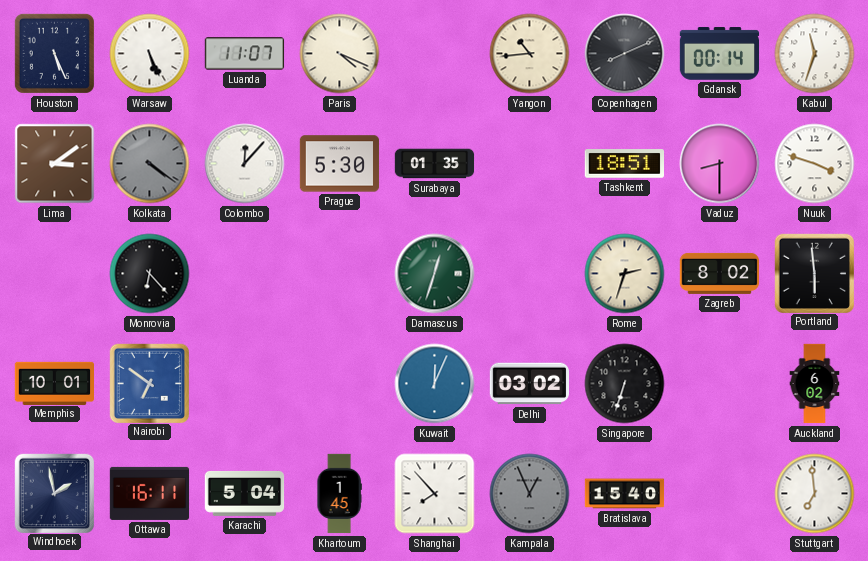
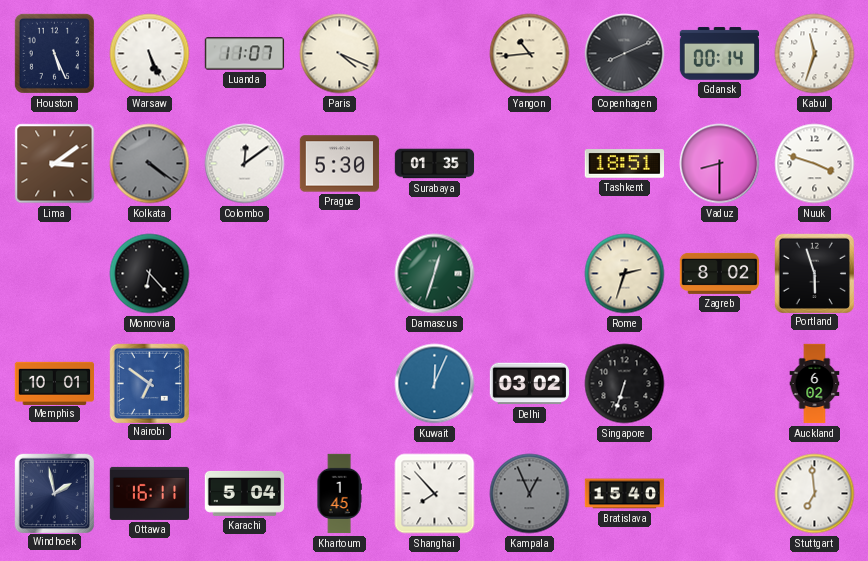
Colombo: 12:07 -> 12:09 (245, 164)
Portland: 5:59 -> 5:57 (814, 273)
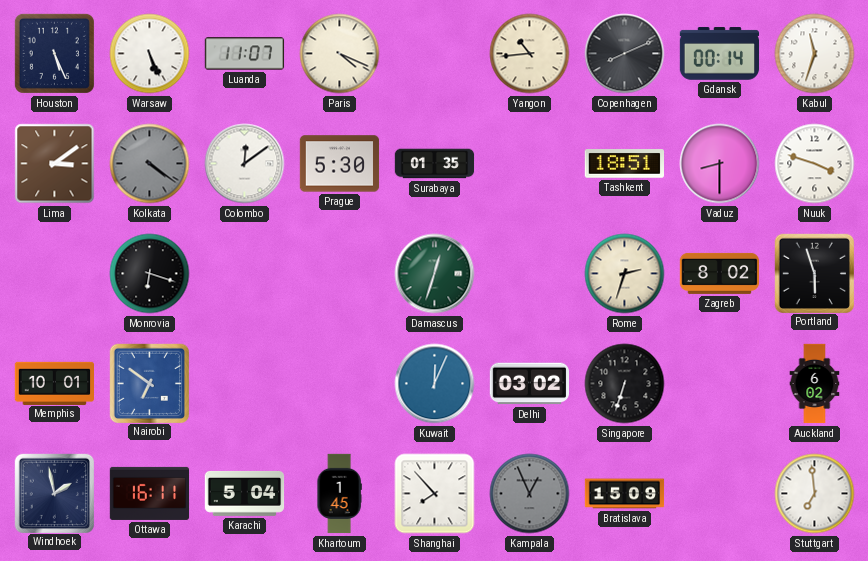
Monrovia: 6:23 -> 6:18 (150, 274)
Bratislava: 15:40 -> 15:09 (625, 494)
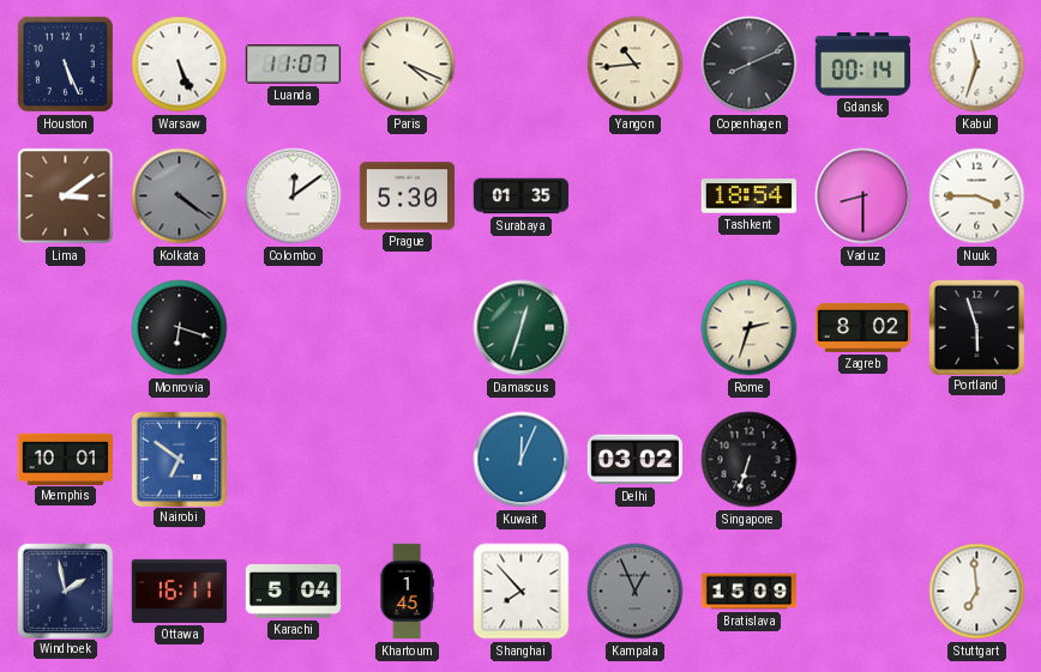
Tashkent: 18:51 -> 18:54 (748, 196)
Nuuk: 3:48 -> 3:45 (977, 196)
Auckland: 6:02 -> none (815, 384)
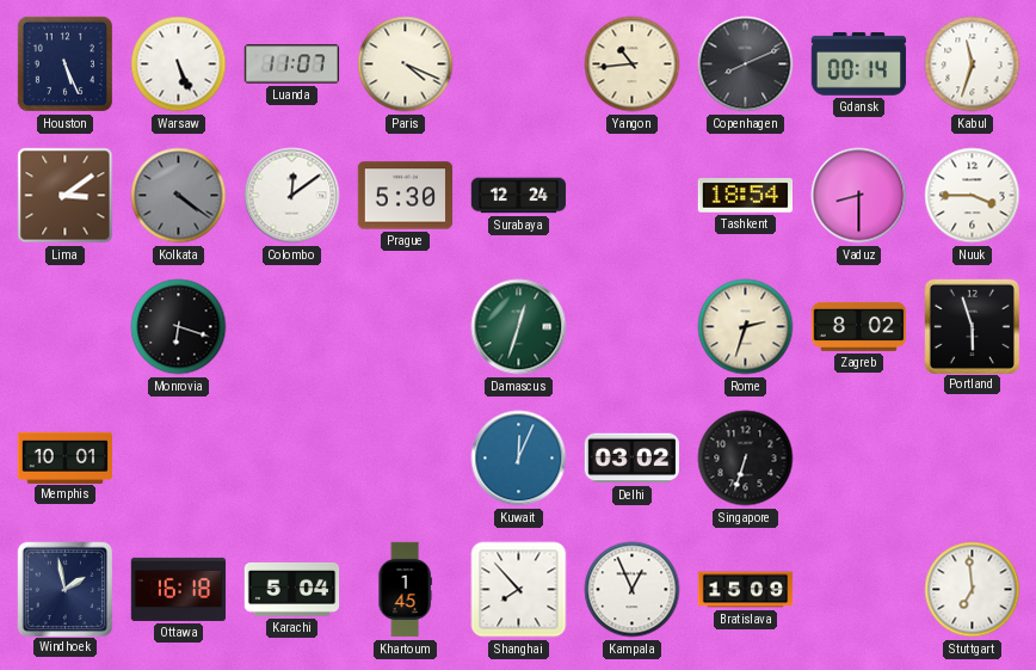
Surabaya: 01:35 -> 12:24 (519, 196)
Nairobi: 6:51 -> none (179, 459)
Ottawa: 16:11 -> 16:18 (179, 589)
Kampala dial: grey -> white (633, 590)
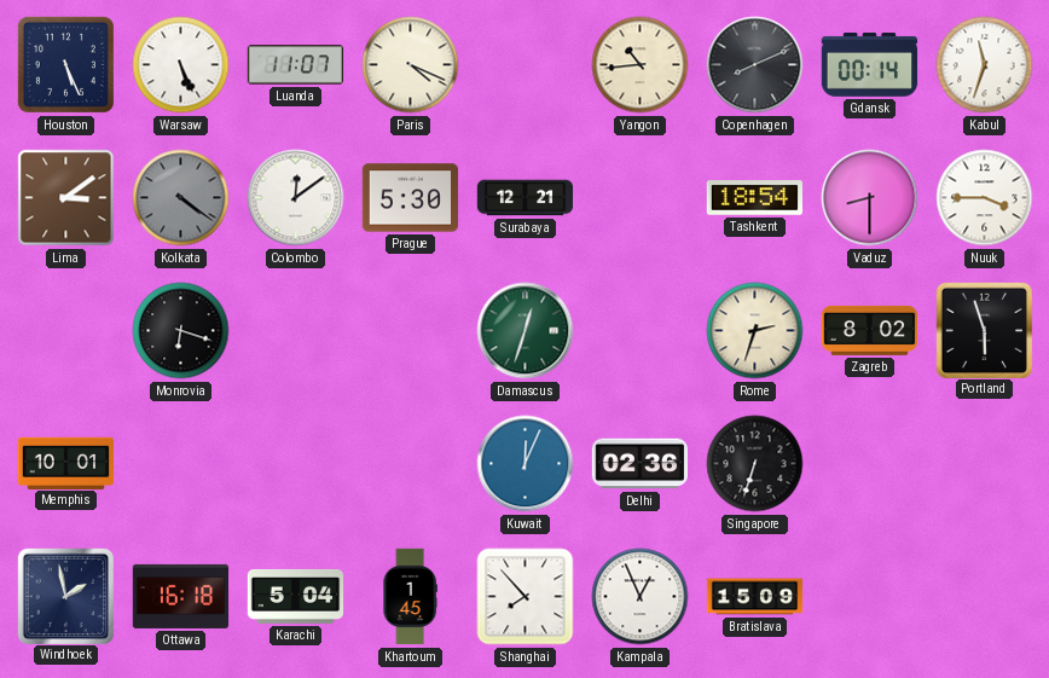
Surabaya: 12:24 -> 12:21 (526, 198)
Delhi: 03:02 -> 02:36 (639, 464)
Stuttgart: 6:59 -> none (973, 590)
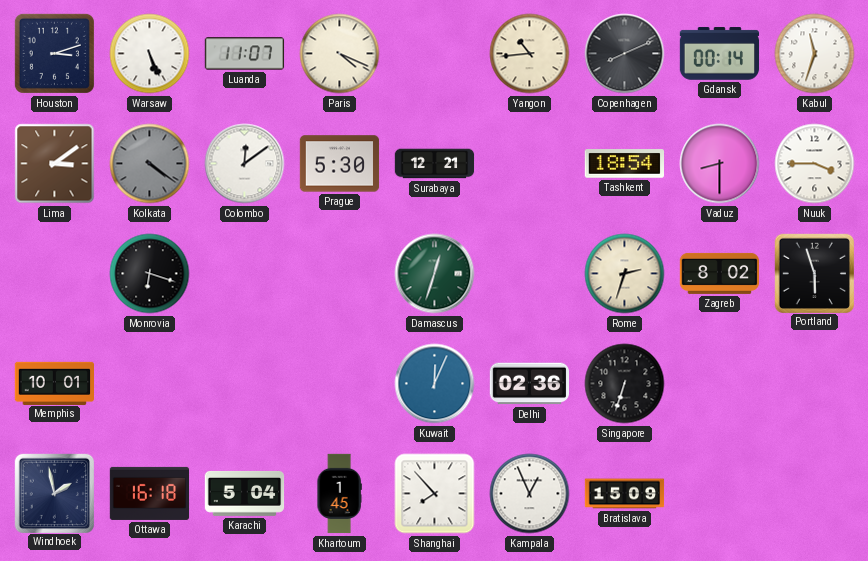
Houston: 5:26 -> 3:12 (54, 53)
